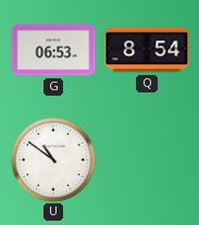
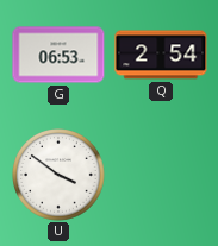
Q: 8:54 -> 2:54 (161, 55)
U: 10:51 -> 3:51 (58, 175)
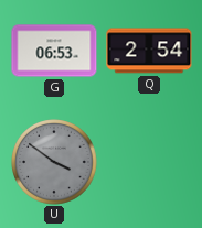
U dial: white -> grey (54, 162)
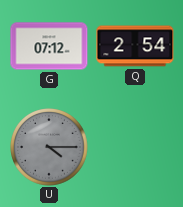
G: 06:53 -> 07:12 (49, 46)
U: 3:51 -> 4:15 (49, 147)
